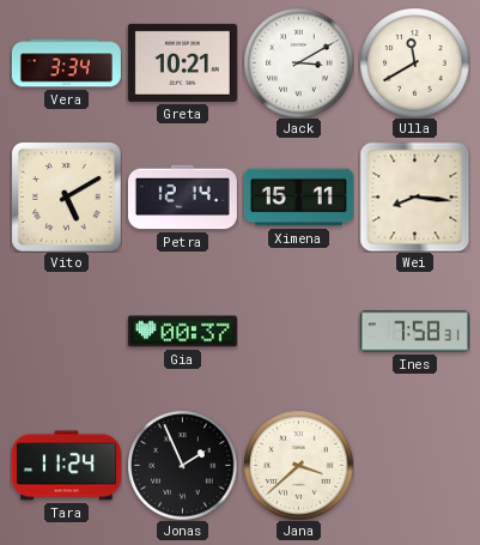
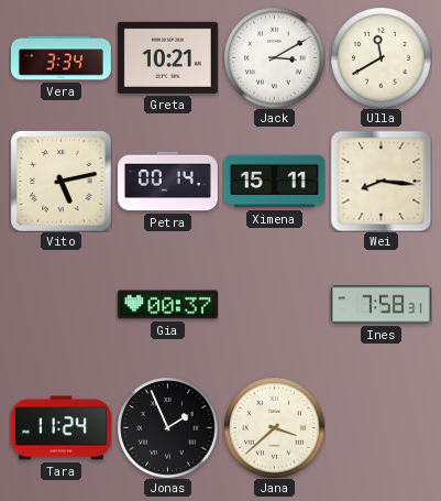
Vito: 5:10 -> 5:13 (62, 182)
Petra: 12:14 -> 00:14 (167, 182)
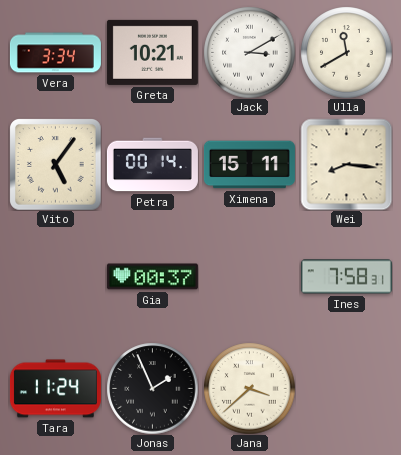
Vito: 5:13 -> 5:06 (56, 165)
